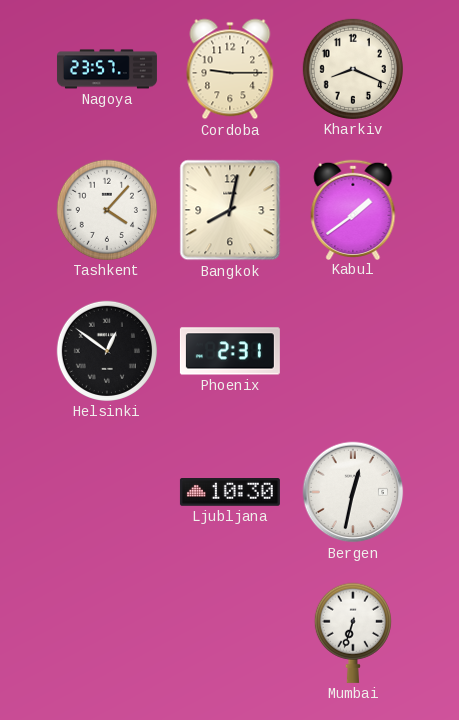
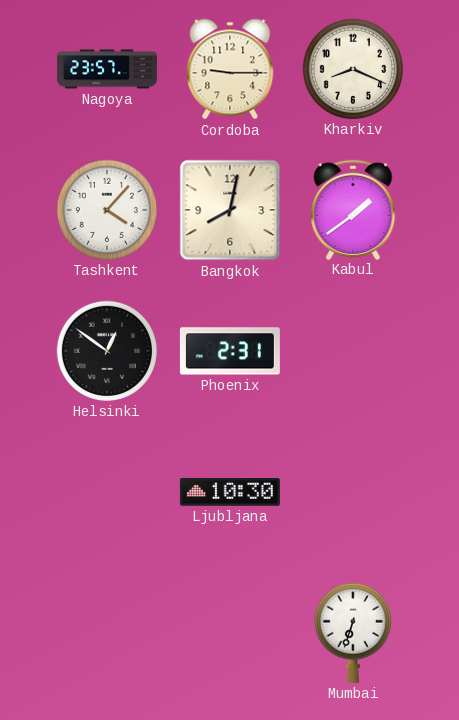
Bergen: 12:32 -> none (353, 492)
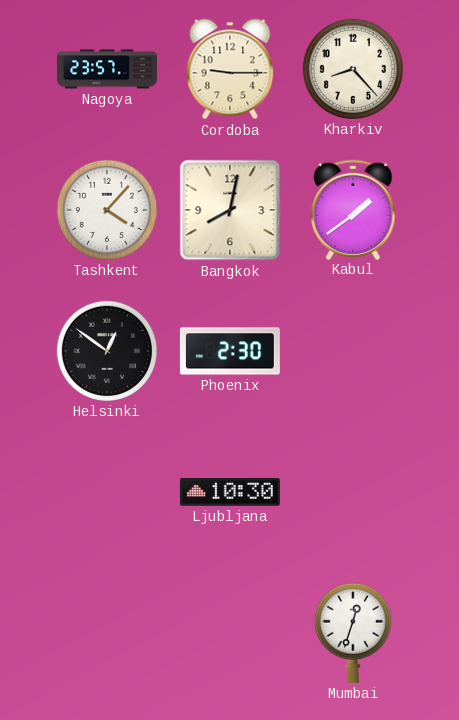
Kharkiv: 8:19 -> 8:23 (353, 69)
Phoenix: 2:31 -> 2:30 (230, 351)
Mumbai: 6:33 -> 12:33 (353, 633)
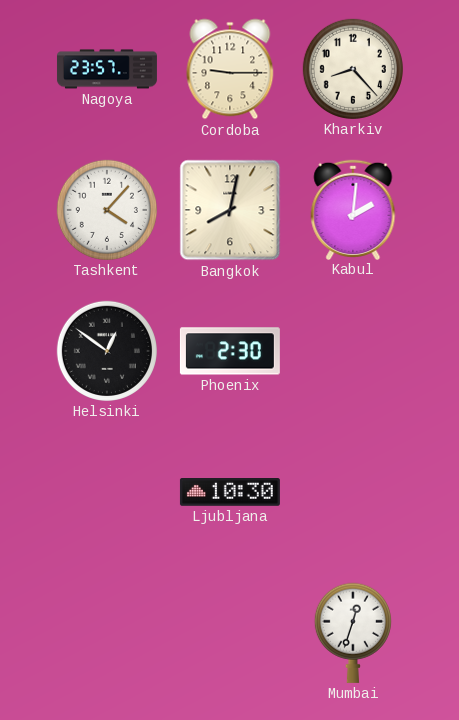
Kabul: 1:39 -> 2:01 (353, 209)
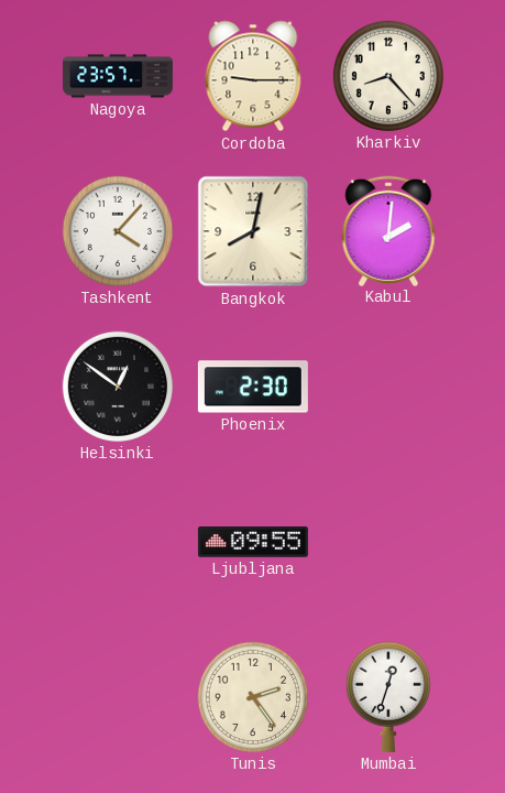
Ljubljana: 10:30 -> 09:55 (253, 542)
Tunis: none -> 2:24 (253, 697)
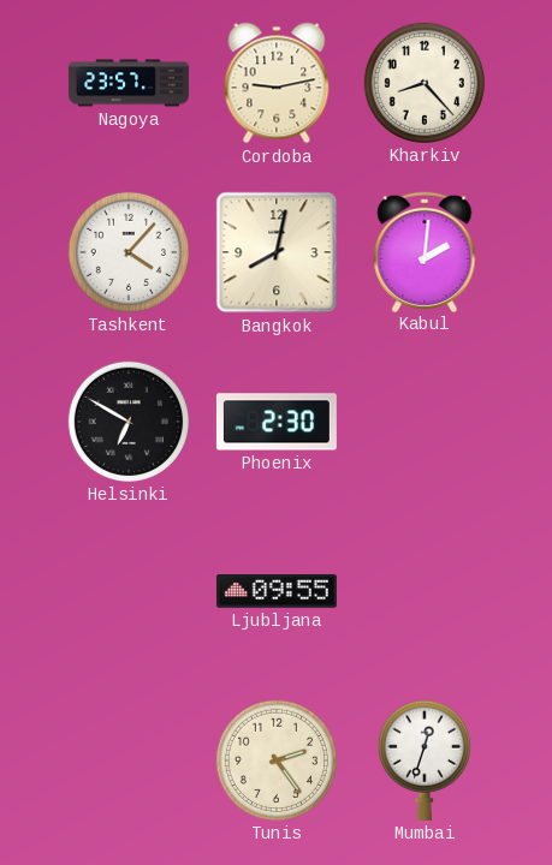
Cordoba: 9:15 -> 9:13 (277, 83)
Helsinki: 12:51 -> 6:50 (129, 422)
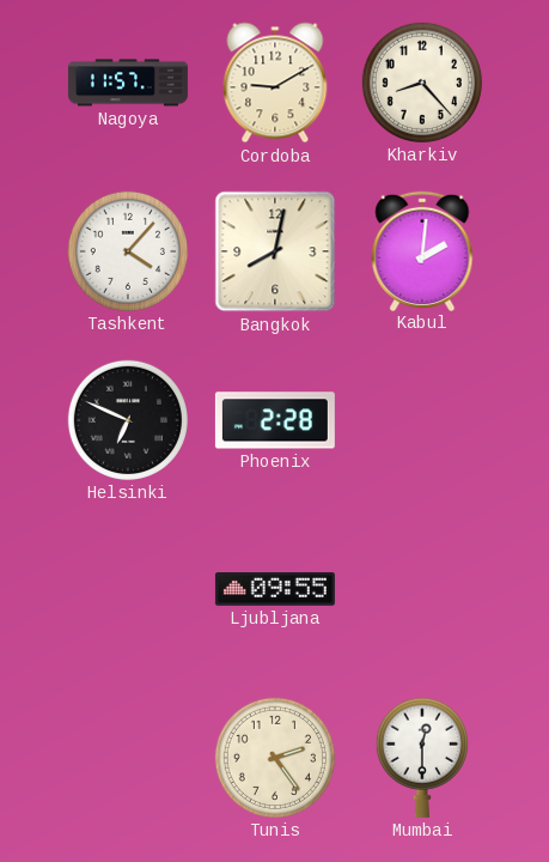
Nagoya: 23:57 -> 11:57 (128, 83)
Cordoba: 9:13 -> 9:10 (275, 83)
Helsinki: 6:50 -> 6:49 (128, 420)
Phoenix: 2:30 -> 2:28 (275, 420)
Mumbai: 12:33 -> 12:30 (422, 758)
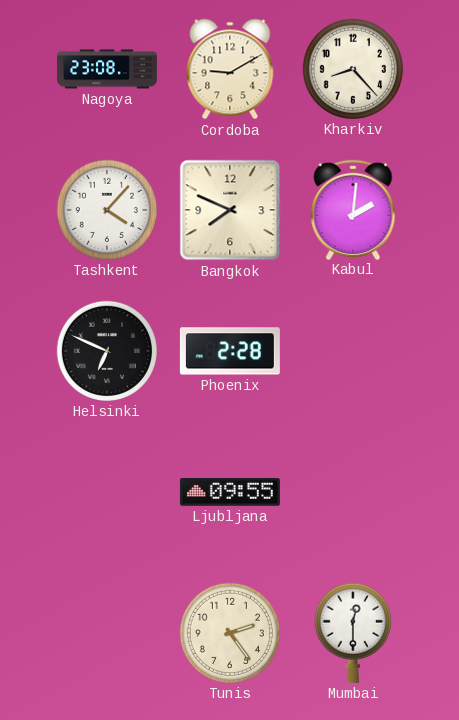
Nagoya: 11:57 -> 23:08 (107, 69)
Bangkok: 8:02 -> 7:49 (230, 210)
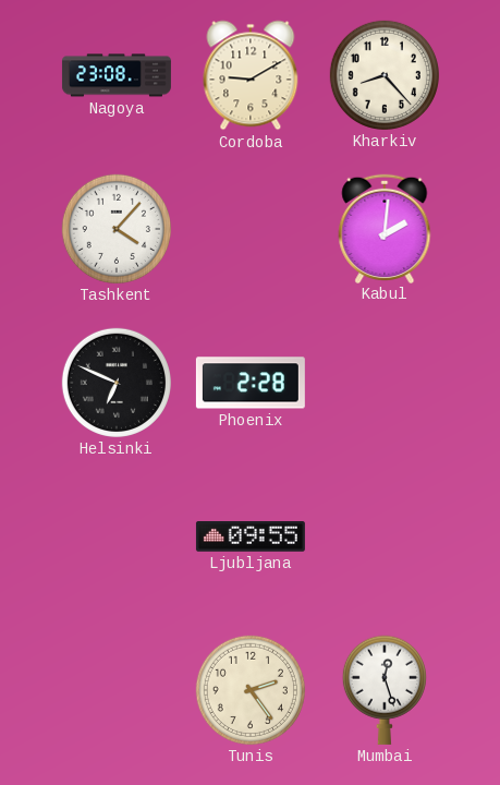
Bangkok: 7:49 -> none (230, 210)
Mumbai: 12:30 -> 12:27 (385, 690)
